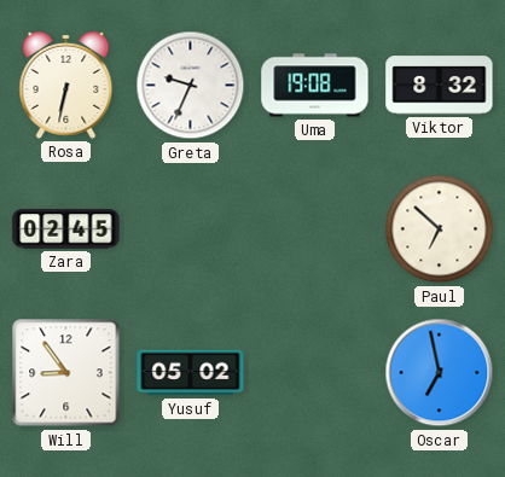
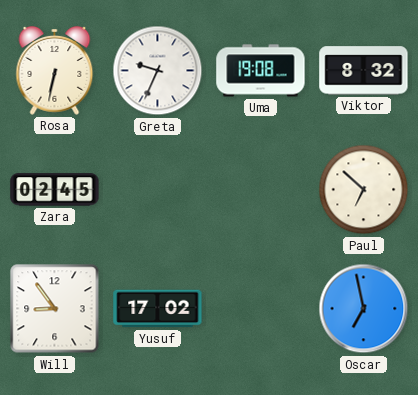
Yusuf: 05:02 -> 17:02 (158, 309)
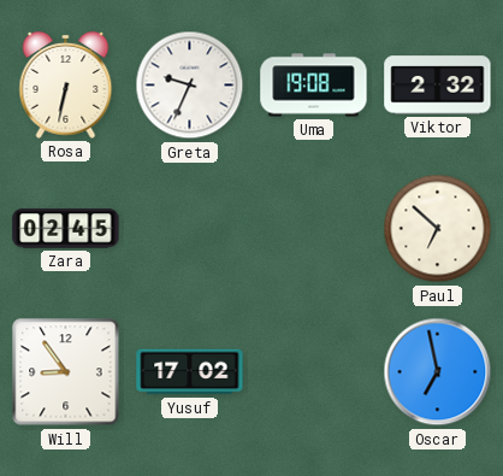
Viktor: 8:32 -> 2:32 (438, 86)
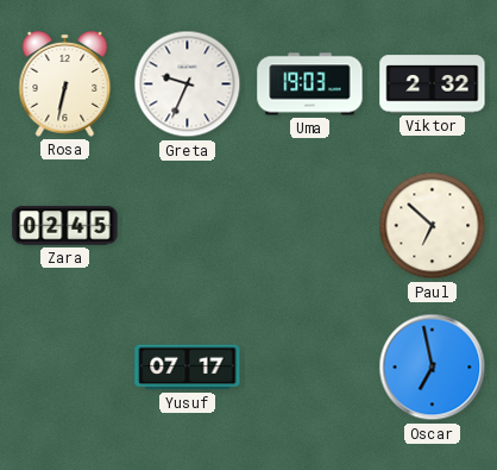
Uma: 19:08 -> 19:03 (310, 84)
Will: 8:54 -> none (66, 372)
Yusuf: 17:02 -> 07:17 (188, 368)
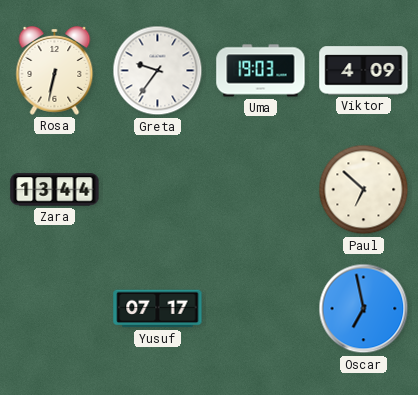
Greta: 9:34 -> 9:36 (158, 71)
Viktor: 2:32 -> 4:09 (364, 71)
Zara: 02:45 -> 13:44 (55, 190)
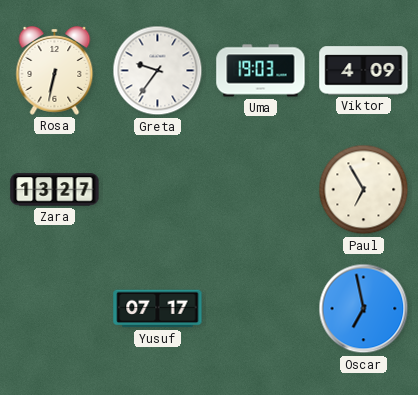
Zara: 13:44 -> 13:27 (55, 190)
Paul: 6:52 -> 6:55 (364, 190)
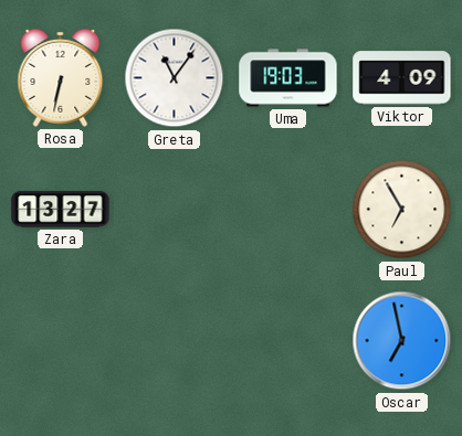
Greta: 9:36 -> 11:06 (175, 78)
Yusuf: 07:17 -> none (158, 309)
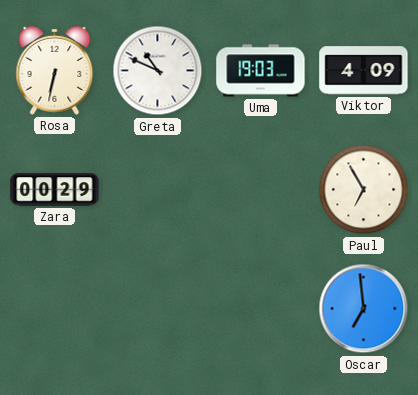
Greta: 11:06 -> 10:49 (158, 71)
Zara: 13:27 -> 00:29 (55, 190)
Oscar: 6:58 -> 6:59 (364, 309)
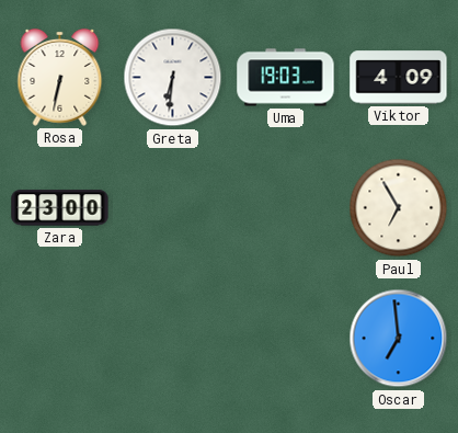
Greta: 10:49 -> 6:31 (173, 78)
Zara: 00:29 -> 23:00 (60, 208)
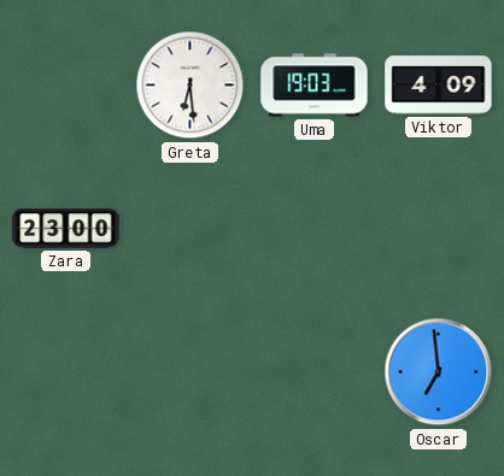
Rosa: 6:32 -> none (60, 77)
Greta: 6:31 -> 6:29 (191, 86)
Paul: 6:55 -> none (399, 208)
